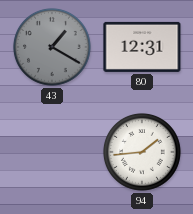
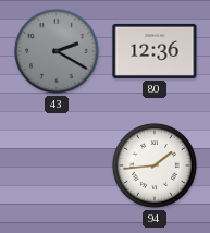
43: 1:20 -> 2:20 (57, 51)
80: 12:31 -> 12:36 (155, 51)
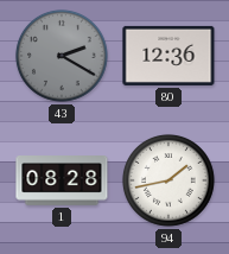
1: none -> 08:28 (62, 182)
94: 1:44 -> 1:43 (168, 180)
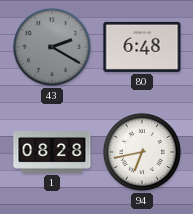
80: 12:36 -> 6:48 (142, 47)
94: 1:43 -> 6:43 (142, 152)
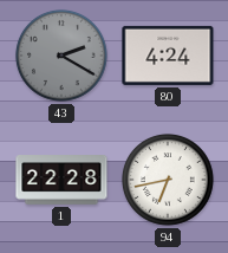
80: 6:48 -> 4:24 (168, 56)
1: 08:28 -> 22:28 (61, 181)
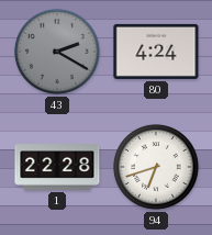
94: 6:43 -> 6:42 (156, 167)
